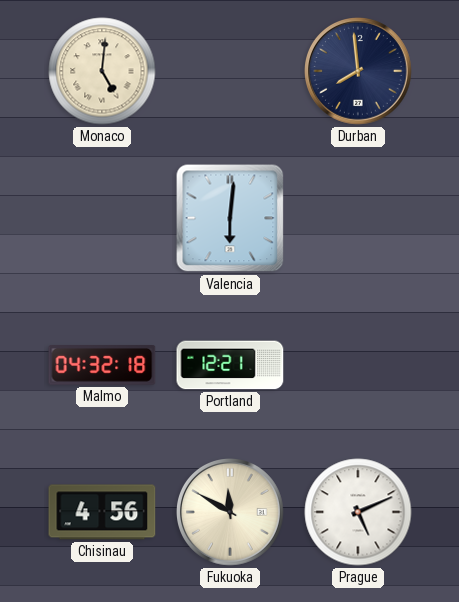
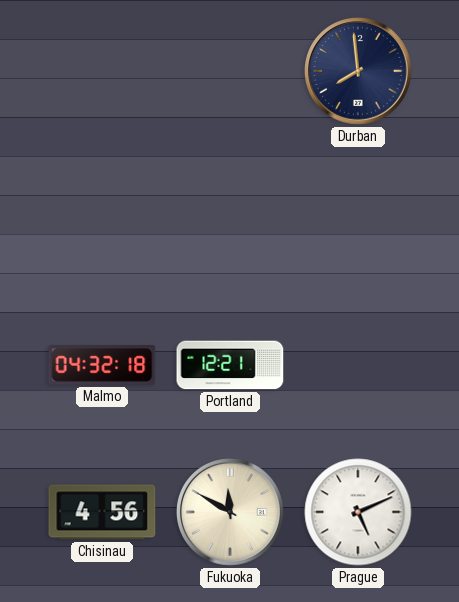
Monaco: 5:01 -> none (102, 71)
Valencia: 6:01 -> none (230, 218)
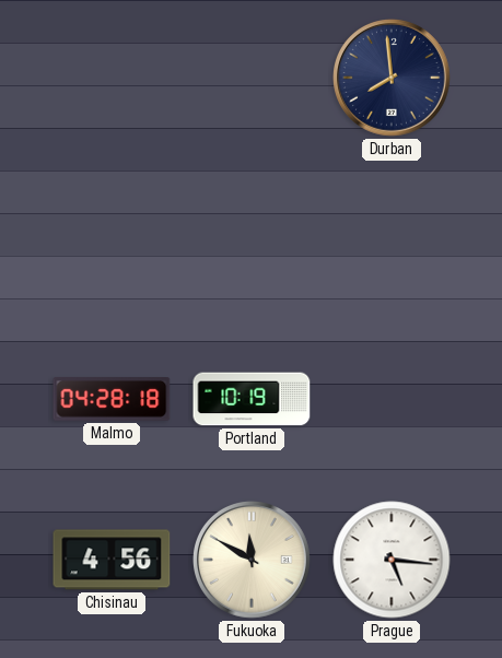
Malmo: 04:32 -> 04:28 (112, 400)
Portland: 12:21 -> 10:19 (252, 399)
Prague: 5:11 -> 5:16 (392, 560)
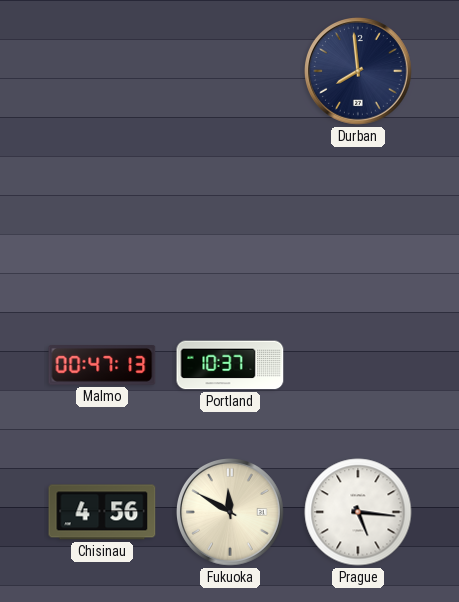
Malmo: 04:28 -> 00:47 (102, 366)
Portland: 10:19 -> 10:37 (230, 365)
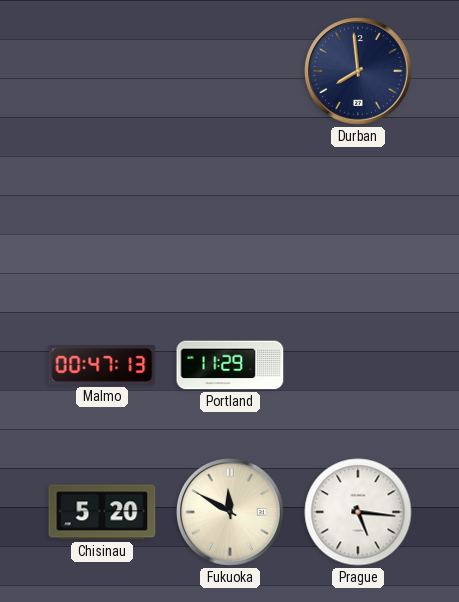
Portland: 10:37 -> 11:29 (230, 365)
Chisinau: 4:56 -> 5:20 (102, 512)
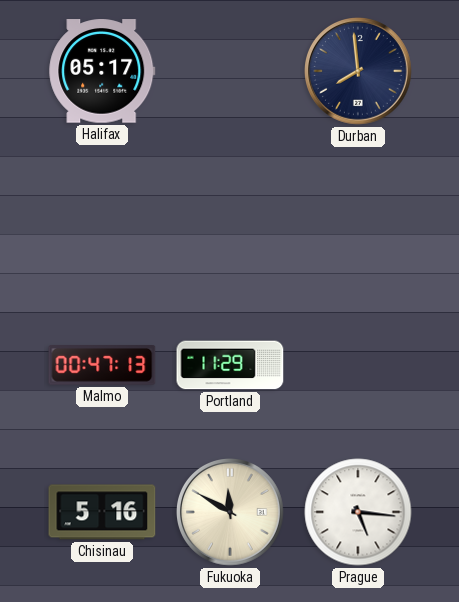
Halifax: none -> 05:17 (102, 71)
Chisinau: 5:20 -> 5:16 (102, 512)
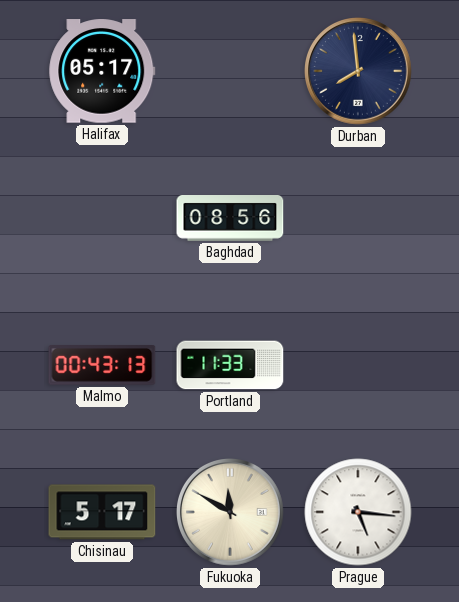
Baghdad: none -> 08:56 (230, 219)
Malmo: 00:47 -> 00:43 (102, 366)
Portland: 11:29 -> 11:33 (230, 365)
Chisinau: 5:16 -> 5:17 (102, 512)
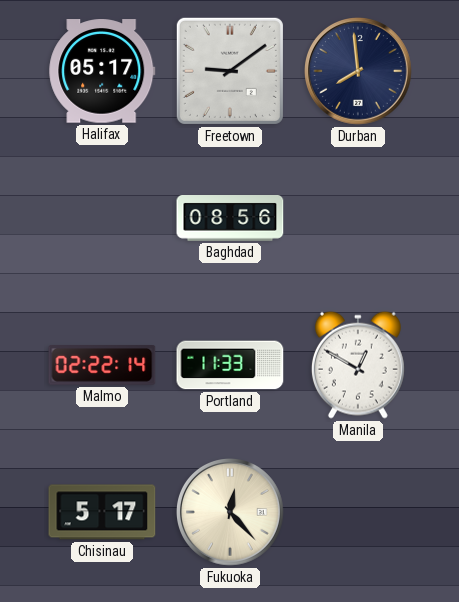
Freetown: none -> 9:09 (230, 71)
Malmo: 00:43 -> 02:22 (102, 366)
Manila: none -> 12:50 (358, 365)
Fukuoka: 11:50 -> 12:23 (231, 513)
Prague: 5:16 -> none (358, 512)
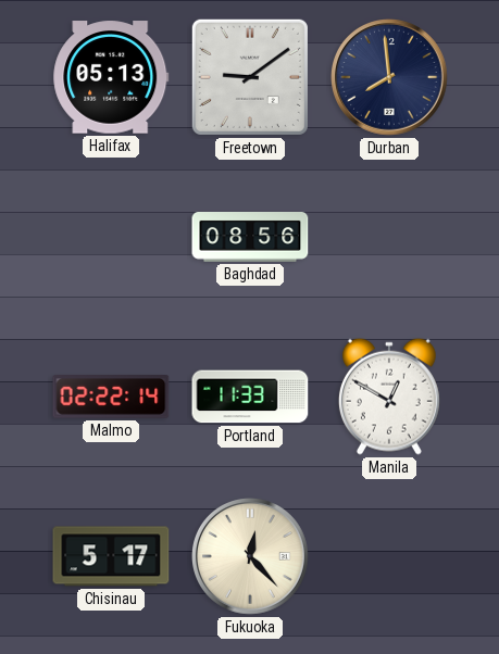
Halifax: 05:17 -> 05:13 (111, 77)
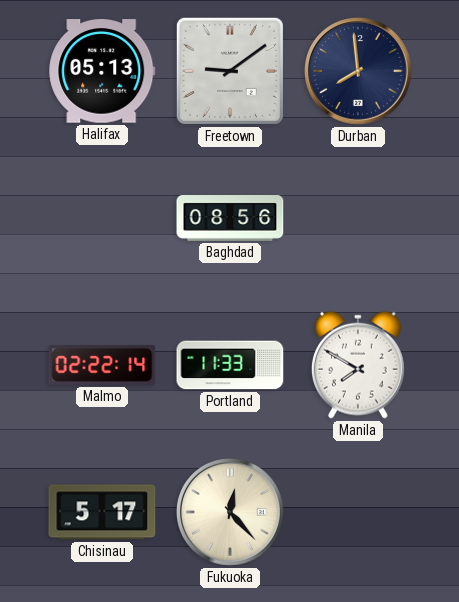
Manila: 12:50 -> 7:50 (358, 365)
